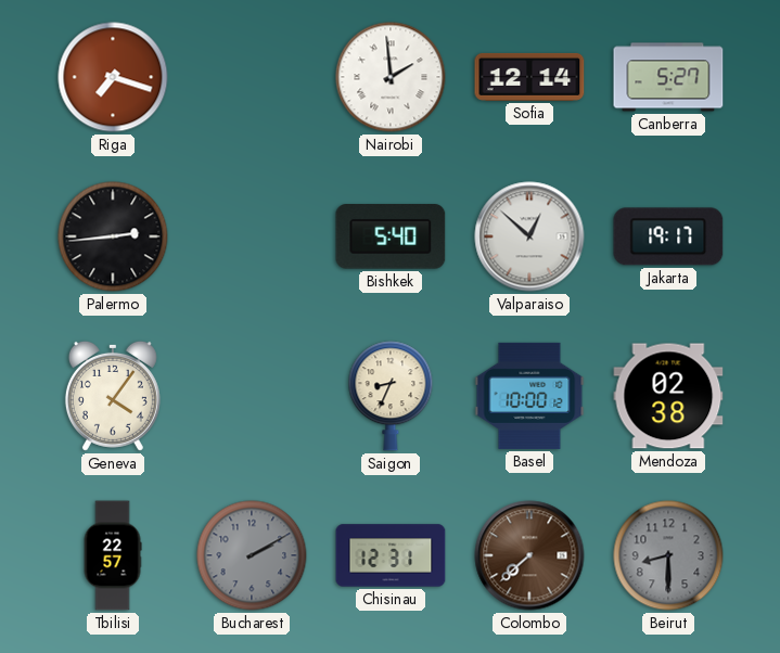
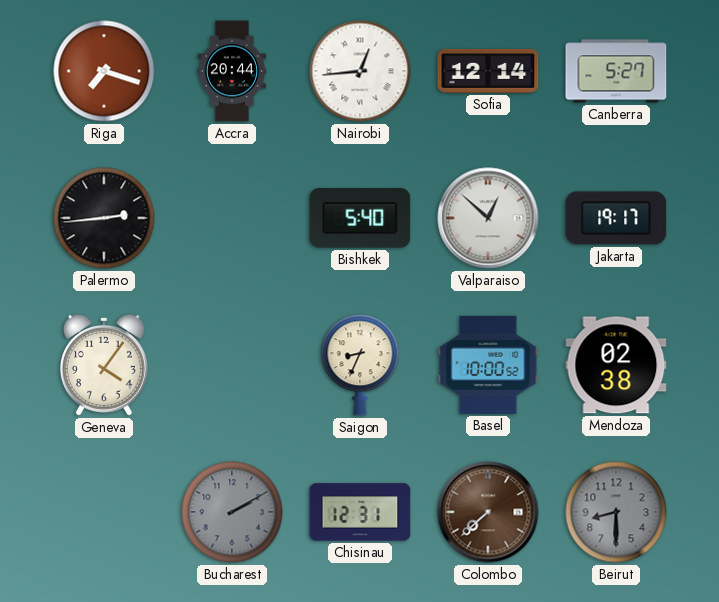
Accra: none -> 20:44 (232, 71)
Nairobi: 1:59 -> 12:44 (360, 71)
Basel: 10:00:12 -> 10:00:52 (488, 365)
Tbilisi: 22:57 -> none (113, 555)
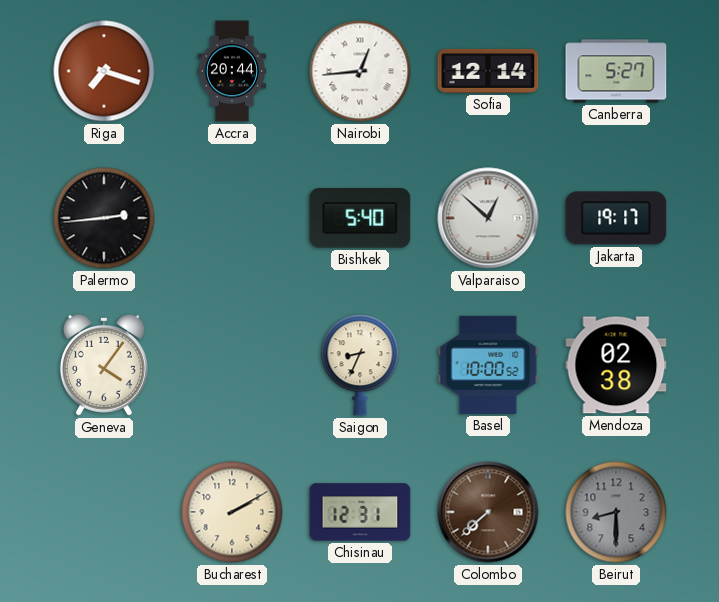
Bucharest dial: grey -> cream (232, 512)
